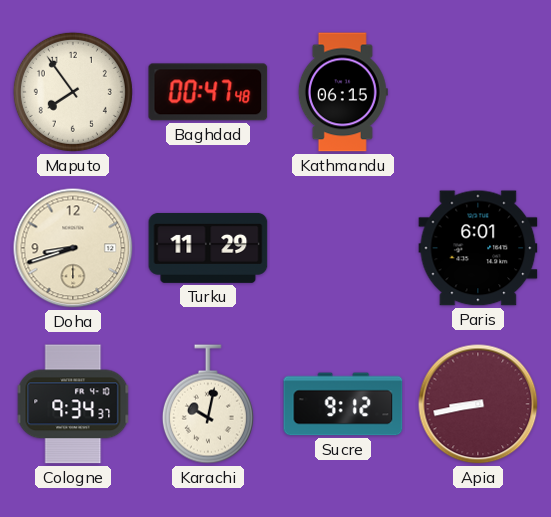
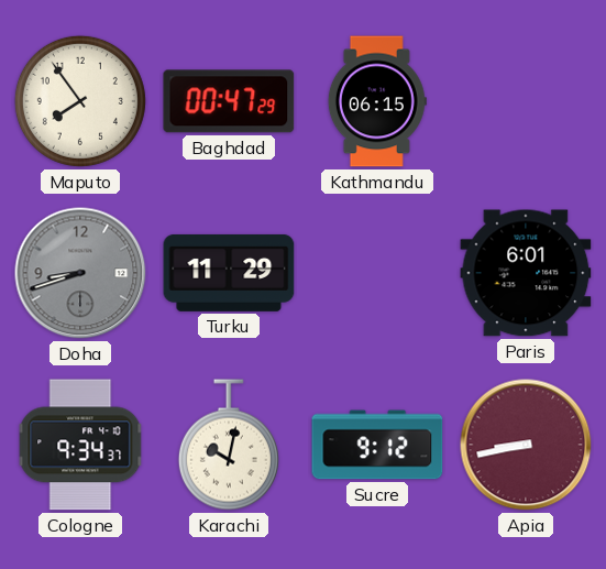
Baghdad: 00:47:48 -> 00:47:29 (229, 101)
Doha dial: cream -> grey (80, 273)
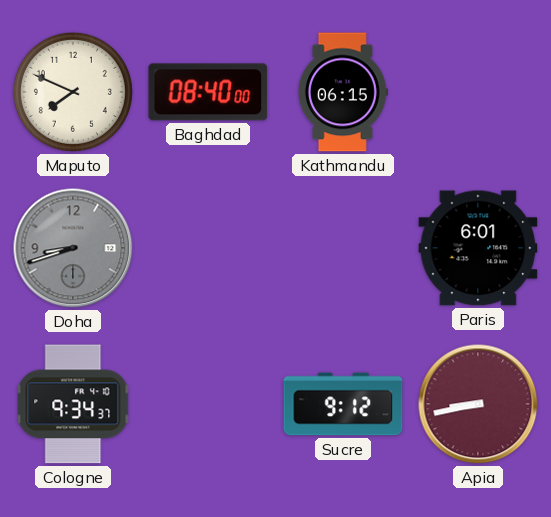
Maputo: 7:54 -> 7:49 (73, 92)
Baghdad: 00:47 -> 08:40 (208, 92)
Turku: 11:29 -> none (229, 273)
Karachi: 10:02 -> none (229, 445)
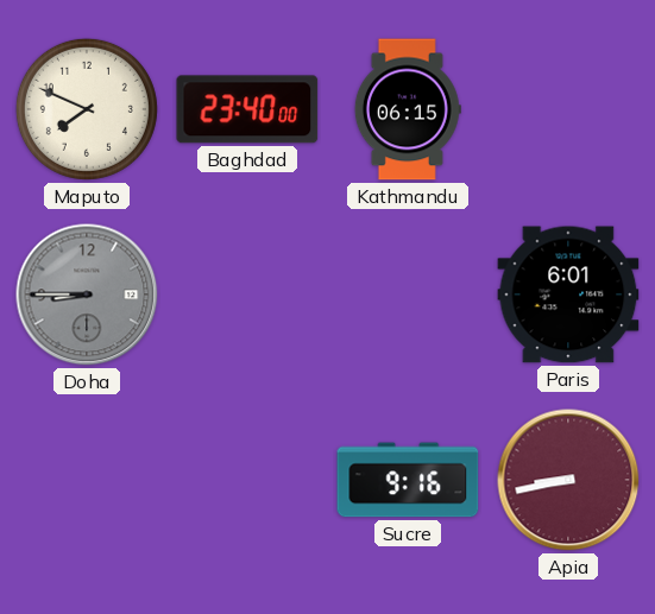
Baghdad: 08:40 -> 23:40 (247, 109)
Doha: 8:42 -> 8:45 (87, 295)
Cologne: 9:34 -> none (73, 404)
Sucre: 9:12 -> 9:16 (408, 480)
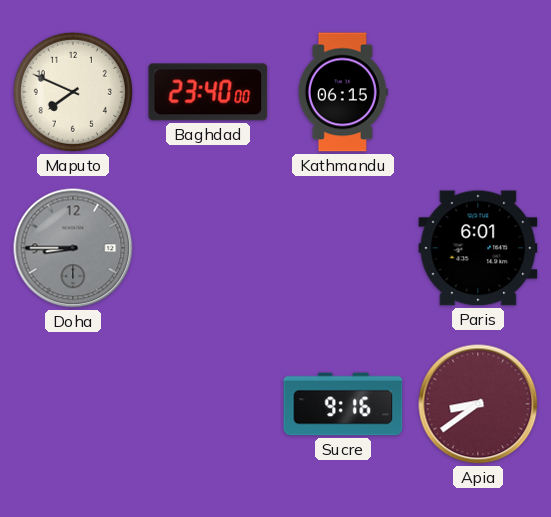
Apia: 8:43 -> 8:39 (478, 404)
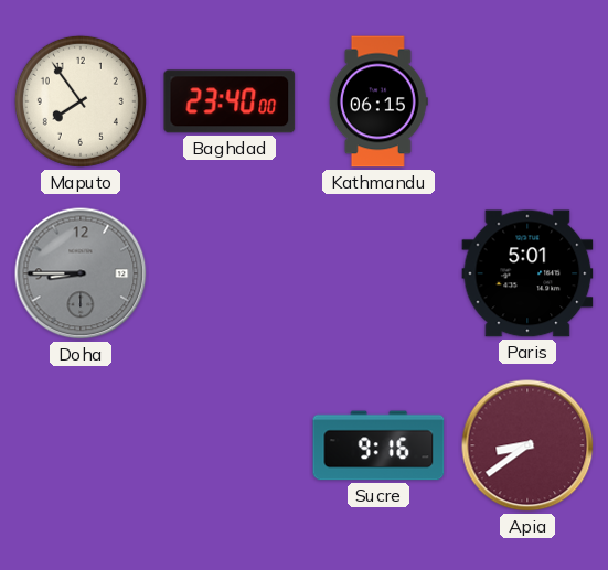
Maputo: 7:49 -> 7:54 (81, 101)
Paris: 6:01 -> 5:01 (527, 273)
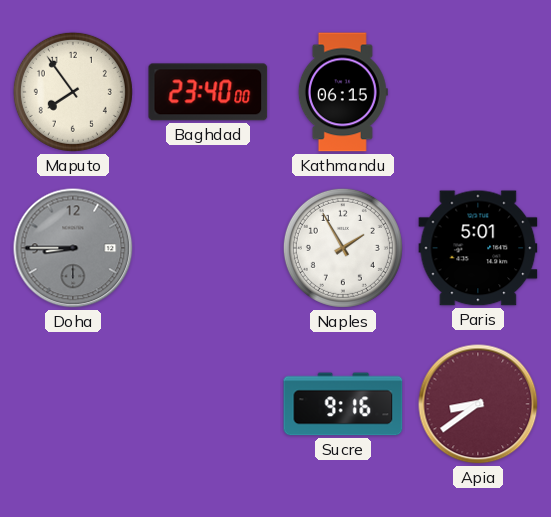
Naples: none -> 1:55 (343, 248)
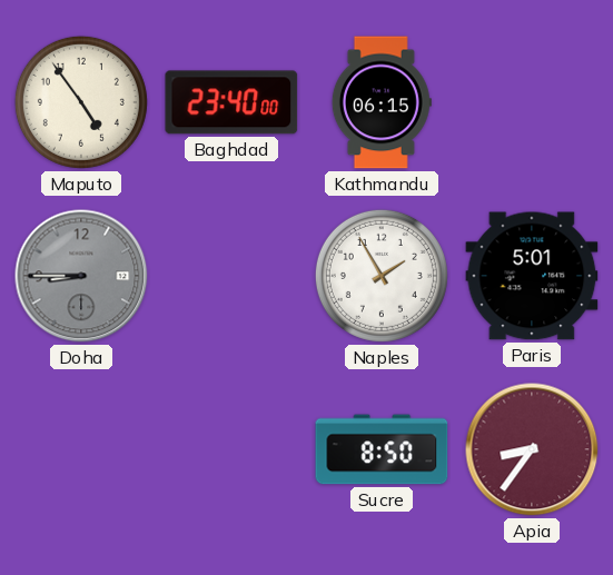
Maputo: 7:54 -> 4:54 (81, 102)
Sucre: 9:16 -> 8:50 (382, 449)
Apia: 8:39 -> 8:36 (532, 449)
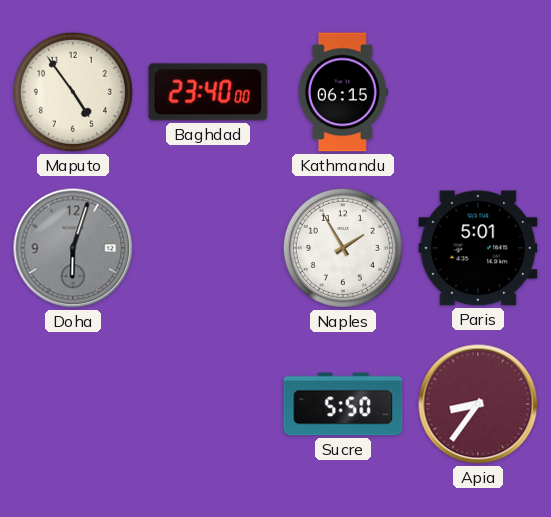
Doha: 8:45 -> 6:03 (73, 248)
Sucre: 8:50 -> 5:50 (343, 404)
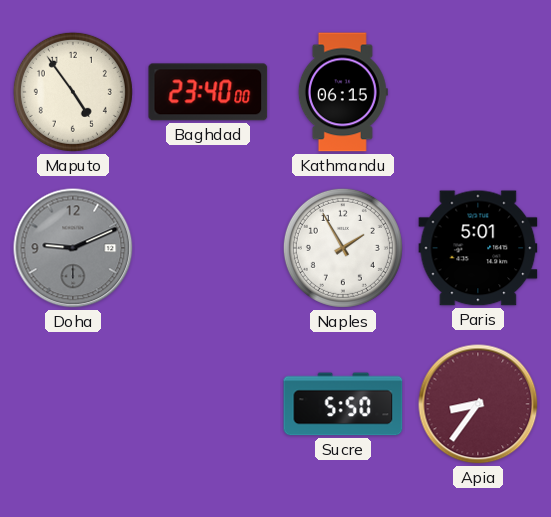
Doha: 6:03 -> 9:11 (73, 248)
